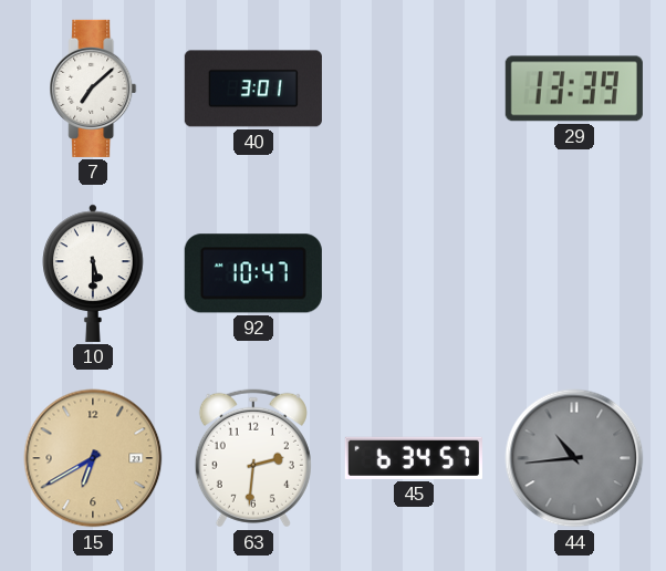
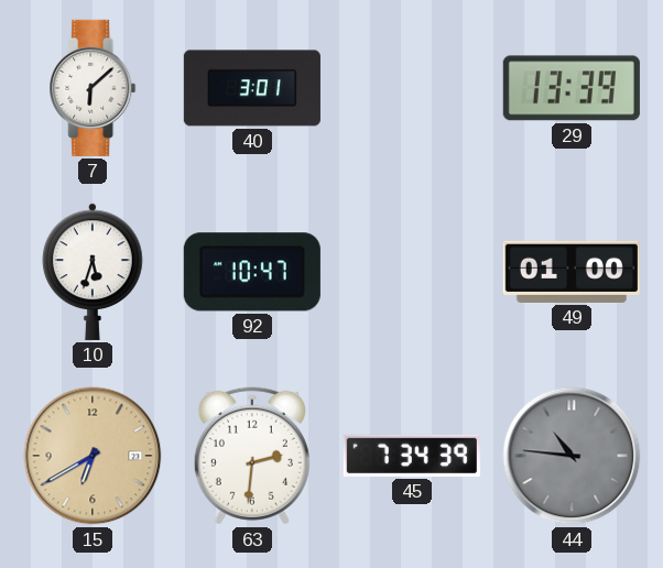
7: 7:08 -> 6:08 (93, 88)
10: 5:30 -> 5:33 (93, 272)
49: none -> 01:00 (572, 272)
45: 6:34 -> 7:34 (412, 456)
44: 10:44 -> 10:46 (572, 456)
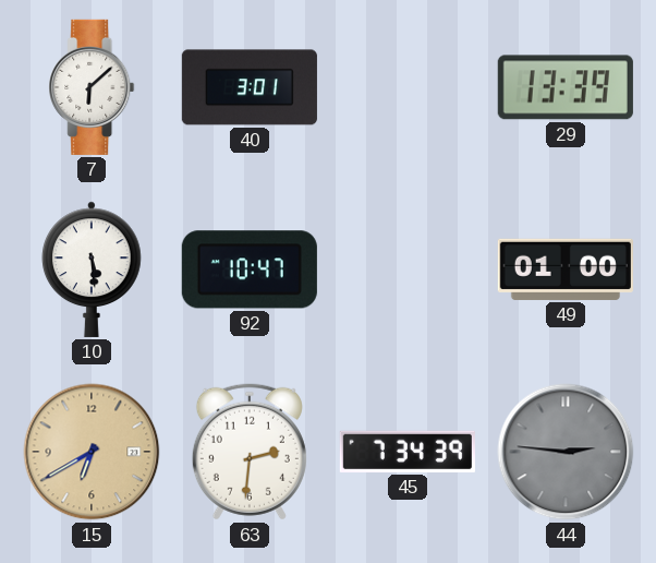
10: 5:33 -> 5:29 (92, 269)
44: 10:46 -> 2:46 (566, 452)
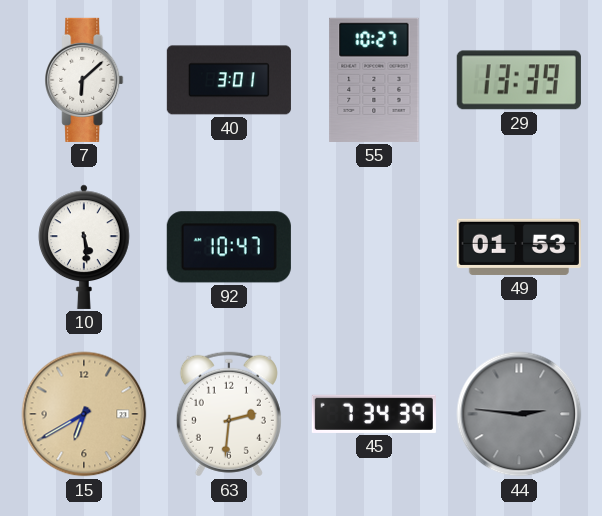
55: none -> 10:27 (374, 80)
49: 01:00 -> 01:53 (519, 247)
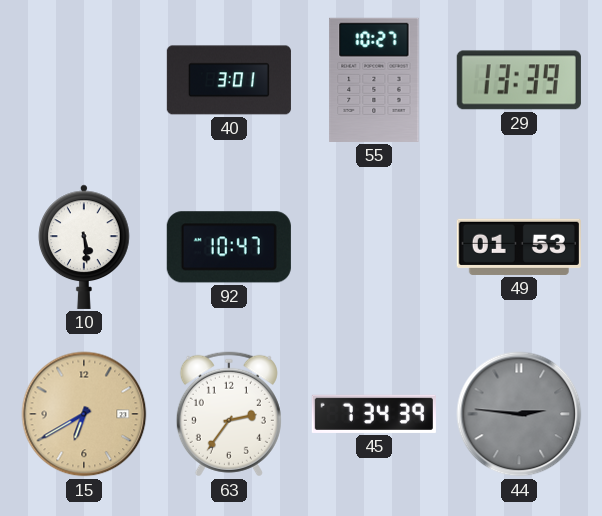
7: 6:08 -> none (84, 80)
63: 2:31 -> 2:36 (229, 414)
